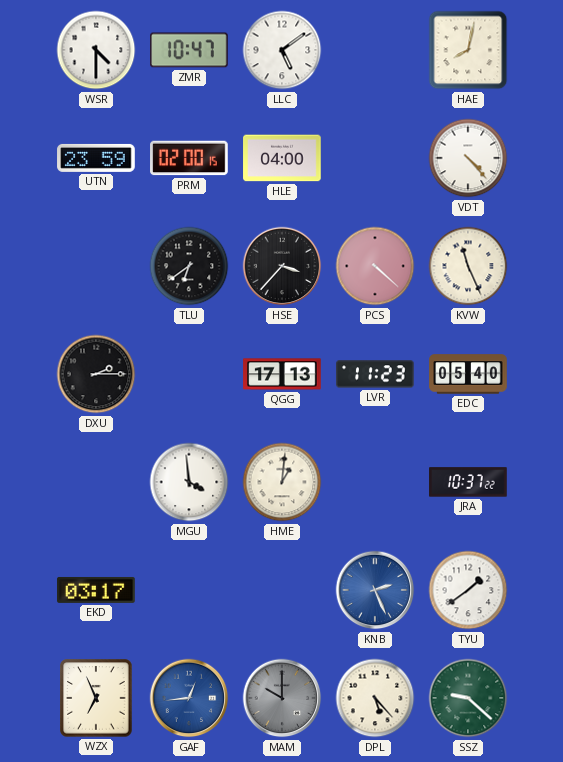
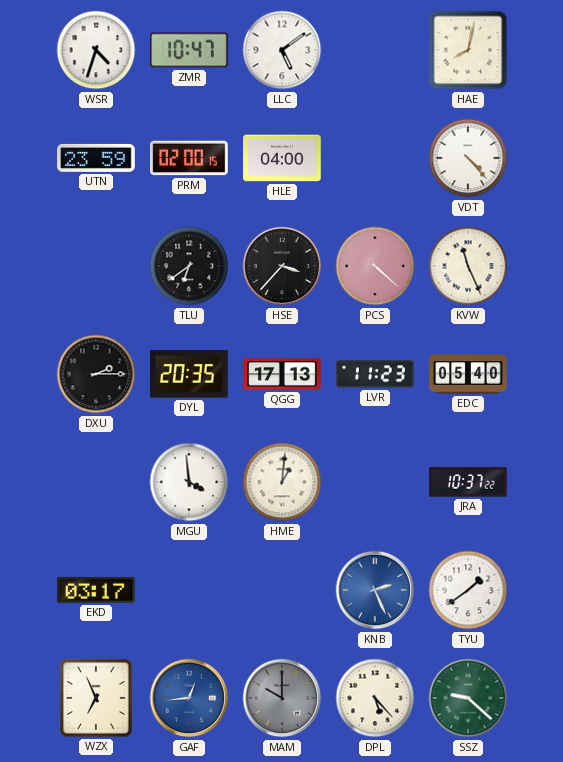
WSR: 4:30 -> 4:33 (96, 50)
DYL: none -> 20:35 (189, 374)
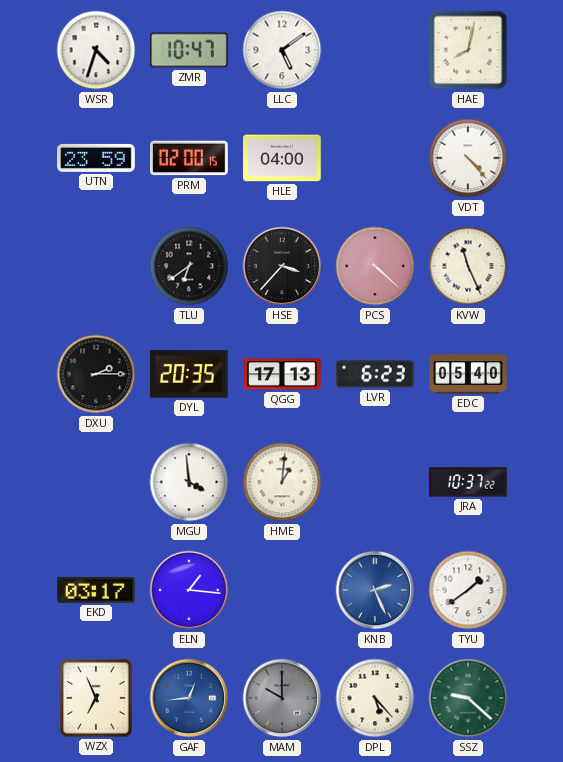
LVR: 11:23 -> 6:23 (375, 374)
ELN: none -> 1:16 (189, 590)
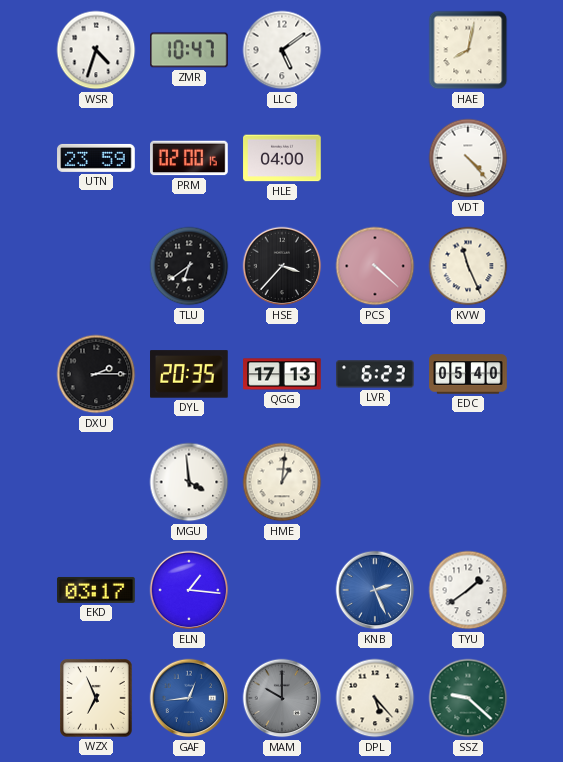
JRA: 10:37 -> none (468, 482)
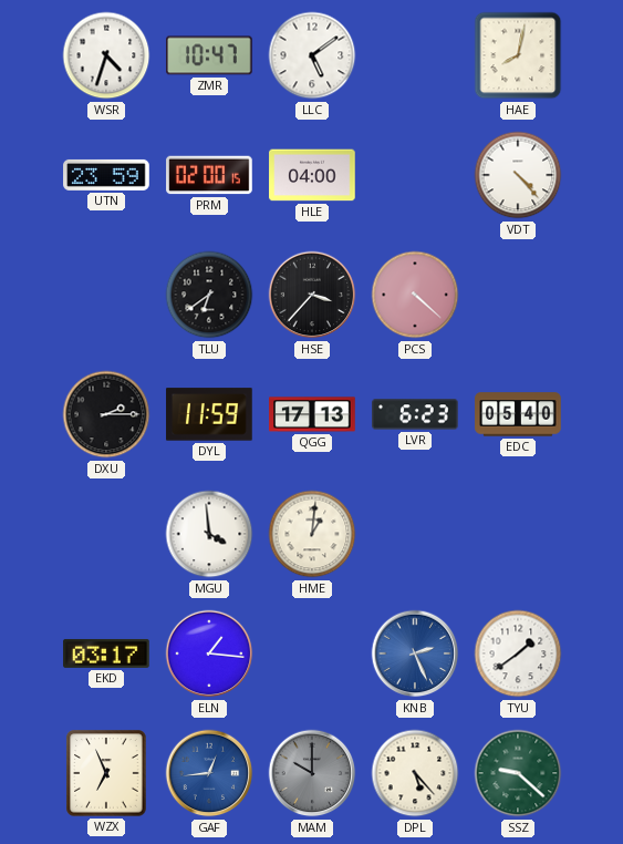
KVW: 11:26 -> none (468, 266)
DYL: 20:35 -> 11:59 (209, 414)
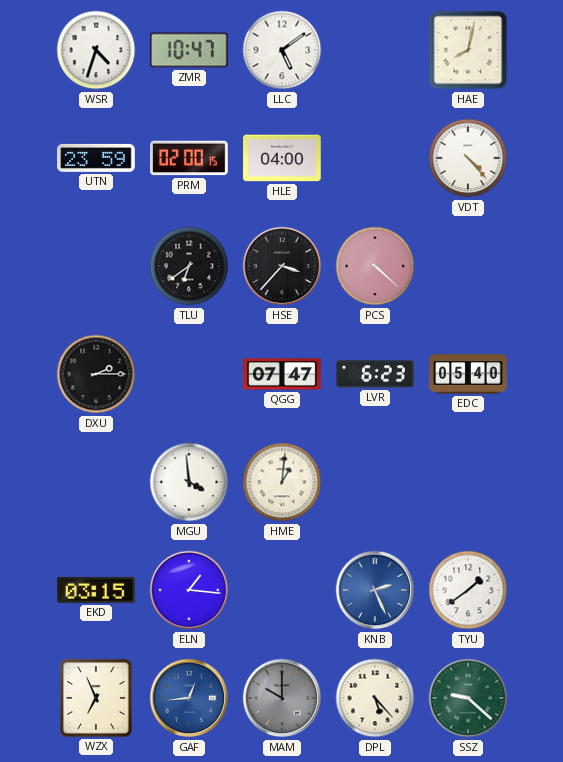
DYL: 11:59 -> none (209, 414)
QGG: 17:13 -> 07:47 (282, 374)
EKD: 03:17 -> 03:15 (96, 590)
